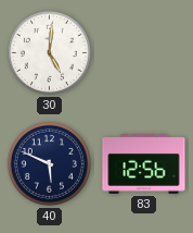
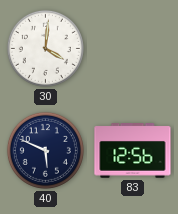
30: 5:01 -> 4:01 (45, 48)
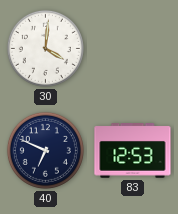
40: 5:49 -> 6:49 (45, 150)
83: 12:56 -> 12:53 (133, 151)
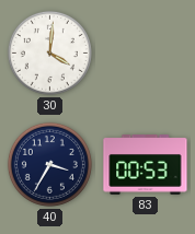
40: 6:49 -> 3:35 (49, 164)
83: 12:53 -> 00:53 (146, 165)
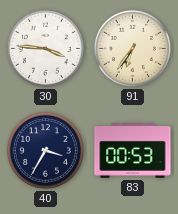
30: 4:01 -> 3:46 (45, 48)
91: none -> 6:36 (132, 48)
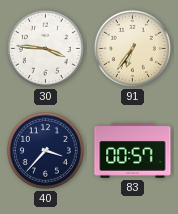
40: 3:35 -> 3:37 (45, 150)
83: 00:53 -> 00:57 (133, 151)
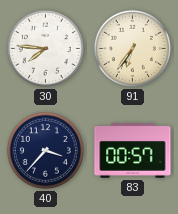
30: 3:46 -> 7:46 (45, 48)
